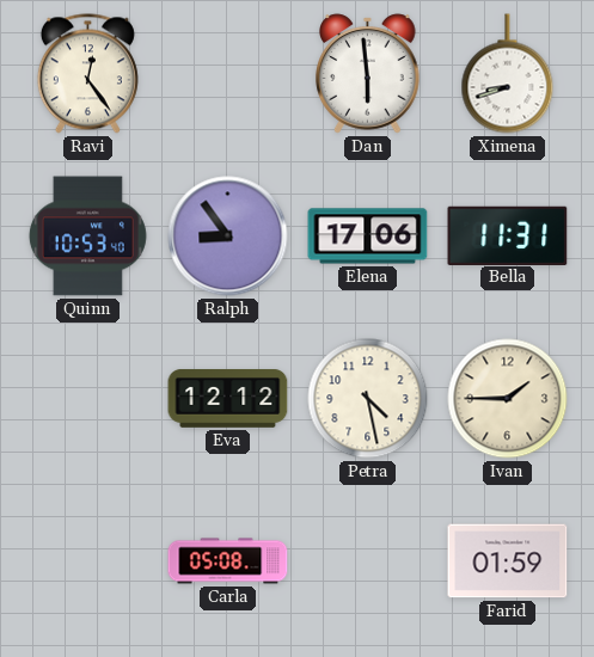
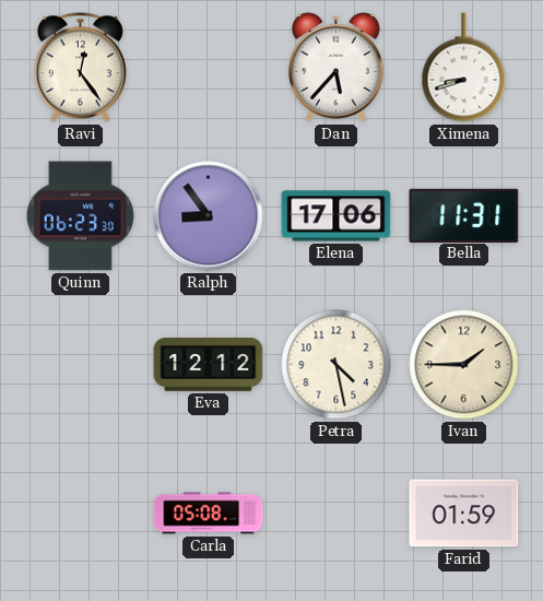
Dan: 5:59 -> 5:37 (337, 68)
Quinn: 10:53 -> 06:23 (80, 216)
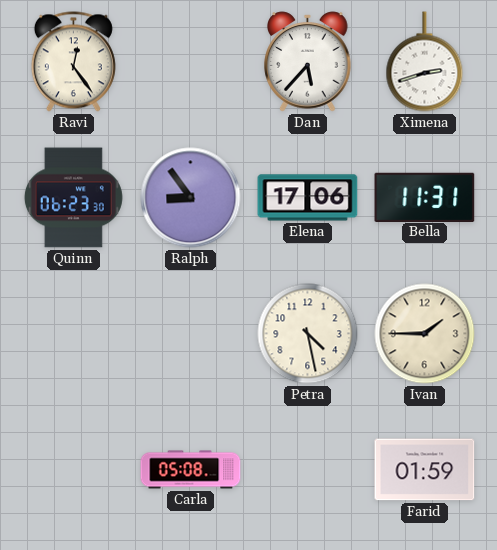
Ximena: 8:42 -> 2:42 (425, 62)
Eva: 12:12 -> none (209, 365)
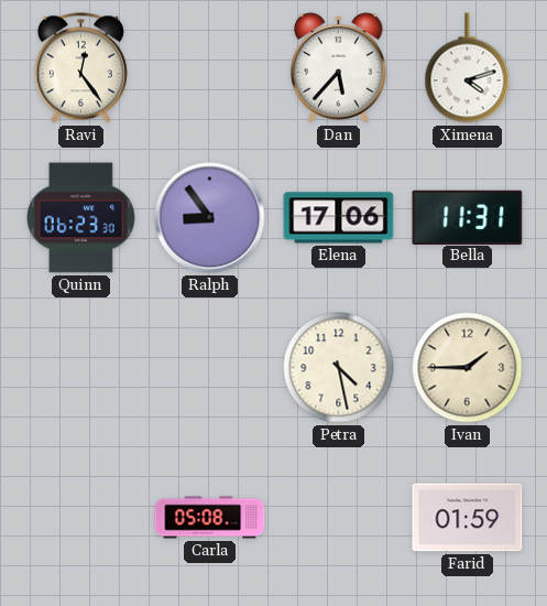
Ximena: 2:42 -> 4:12 (468, 68)
